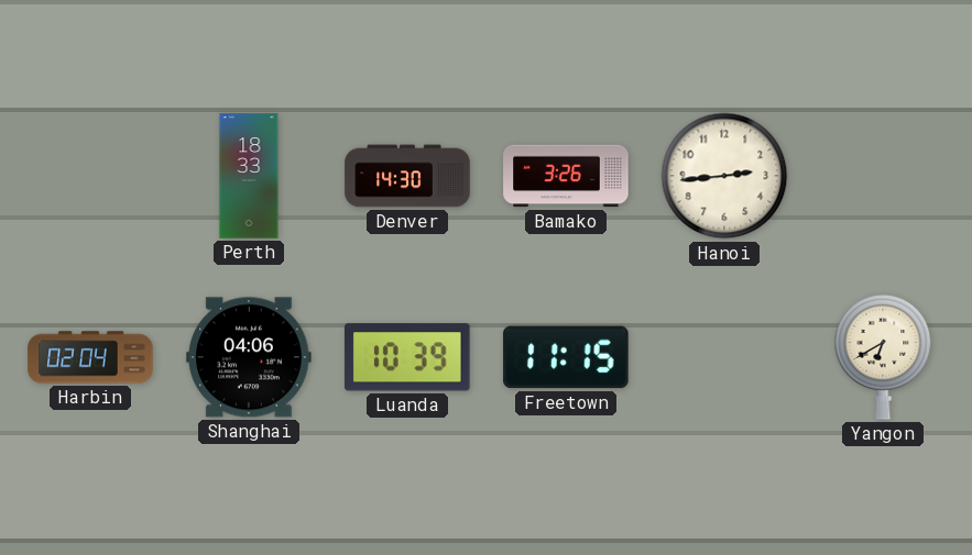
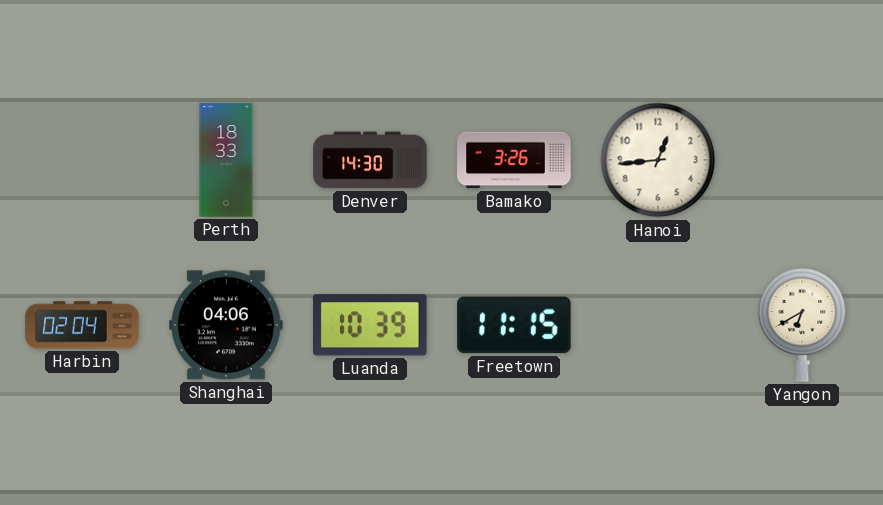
Hanoi: 2:44 -> 12:44 (658, 160)
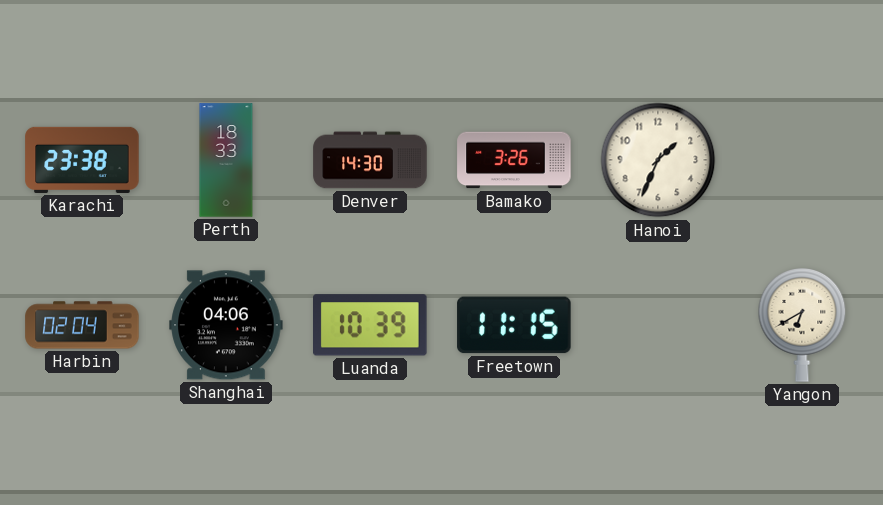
Karachi: none -> 23:38 (82, 160)
Hanoi: 12:44 -> 1:34 (658, 160)
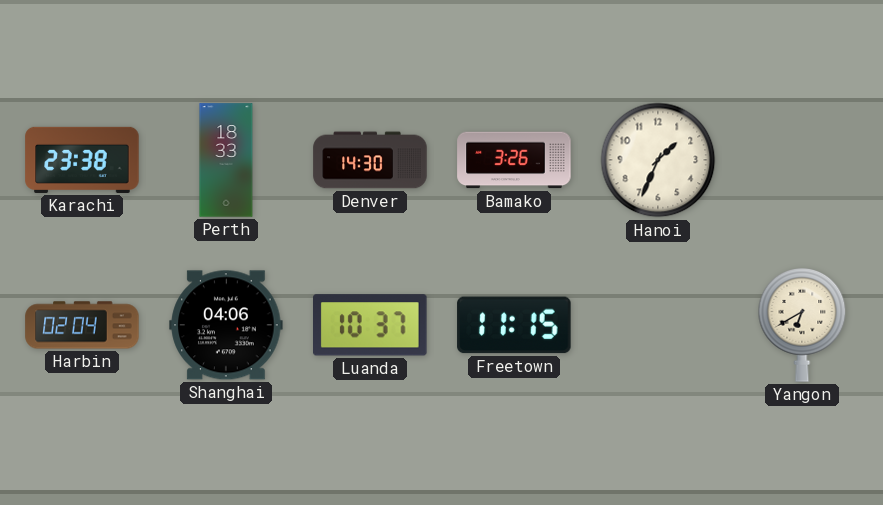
Luanda: 10:39 -> 10:37 (371, 325)
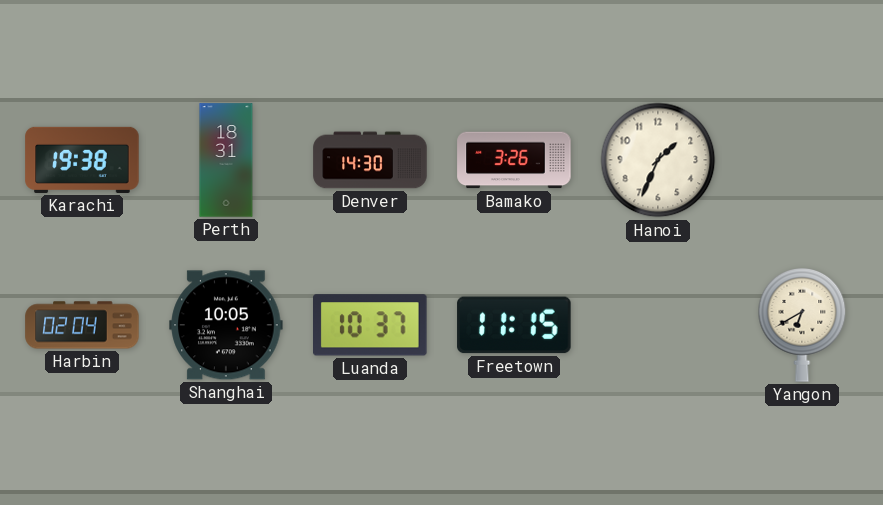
Karachi: 23:38 -> 19:38 (82, 160)
Perth: 18:33 -> 18:31 (226, 160)
Shanghai: 04:06 -> 10:05 (226, 325)
